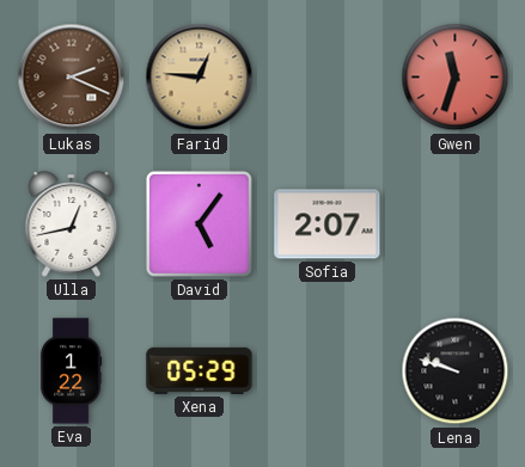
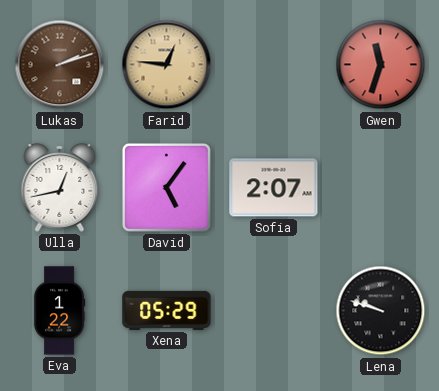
Lukas: 2:19 -> 2:12 (60, 65)
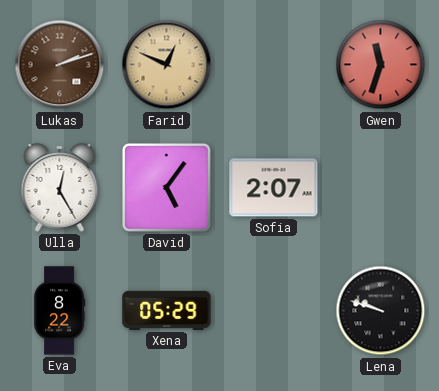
Farid: 12:46 -> 12:49 (167, 65)
Ulla: 12:43 -> 12:25 (60, 188)
Eva: 1:22 -> 8:22 (59, 311)
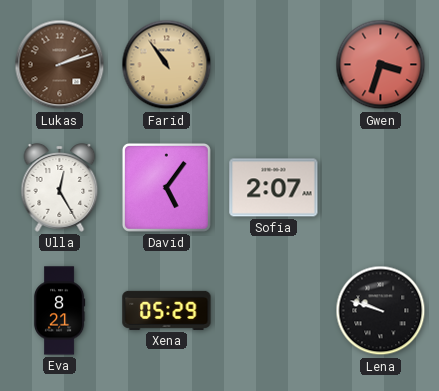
Farid: 12:49 -> 10:54 (167, 65)
Gwen: 11:33 -> 3:33 (381, 65)
Eva: 8:22 -> 8:21 (59, 311)
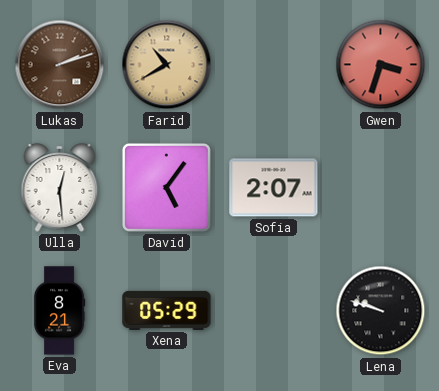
Farid: 10:54 -> 10:40 (167, 65)
Ulla: 12:25 -> 12:29 (60, 188)
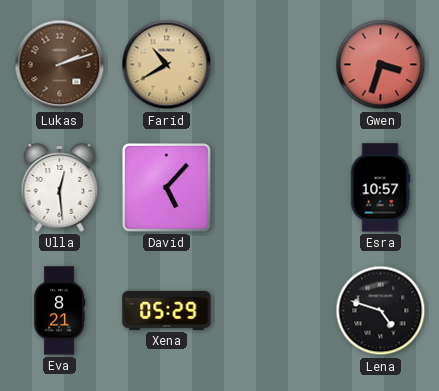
David: 5:06 -> 5:07 (166, 187)
Sofia: 2:07 -> none (274, 188)
Esra: none -> 10:57 (380, 188)
Lena: 9:48 -> 4:48 (381, 311)
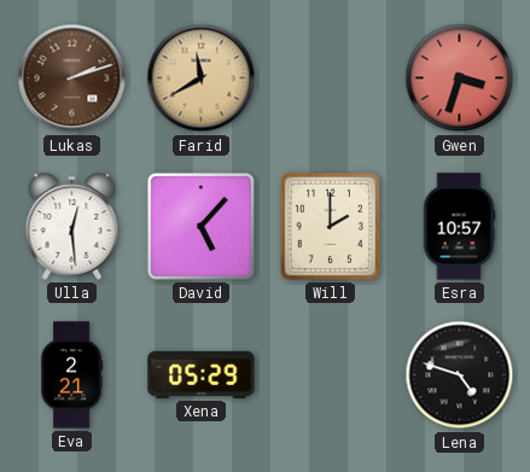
Farid: 10:40 -> 11:40 (202, 78)
Will: none -> 2:00 (330, 226)
Eva: 8:21 -> 2:21 (71, 375)
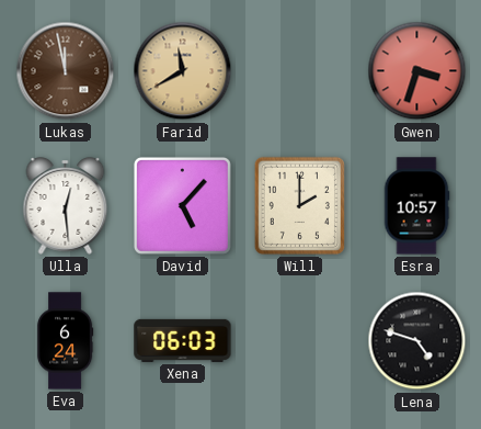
Lukas: 2:12 -> 11:58 (66, 71)
Eva: 2:21 -> 6:24 (65, 341)
Xena: 05:29 -> 06:03 (183, 340)
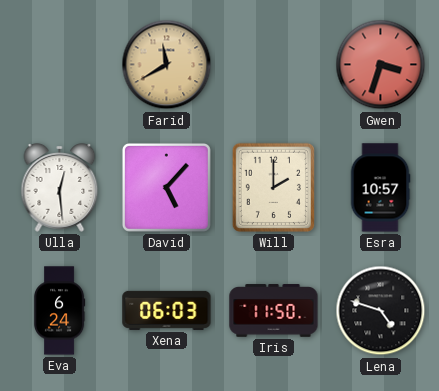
Lukas: 11:58 -> none (66, 71)
Iris: none -> 11:50 (274, 311)
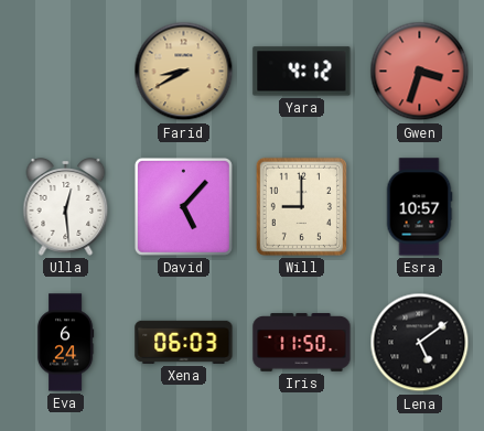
Farid: 11:40 -> 8:40 (184, 72)
Yara: none -> 4:12 (302, 72)
Will: 2:00 -> 9:00 (301, 206)
Lena: 4:48 -> 5:09 (420, 343)
